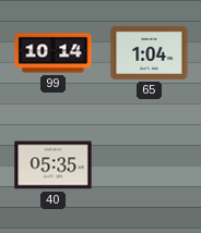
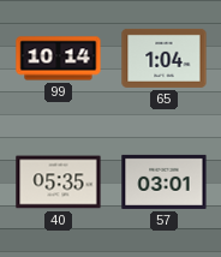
57: none -> 03:01 (165, 181)
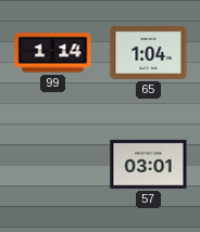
99: 10:14 -> 1:14 (53, 53)
40: 05:35 -> none (59, 183)
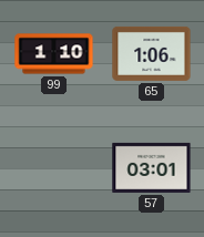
99: 1:14 -> 1:10 (54, 54)
65: 1:04 -> 1:06 (152, 53)
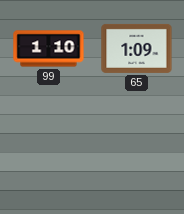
65: 1:06 -> 1:09 (137, 48)
57: 03:01 -> none (152, 167)
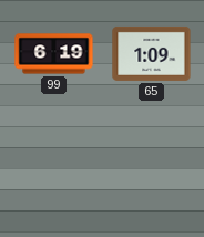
99: 1:10 -> 6:19 (54, 54)
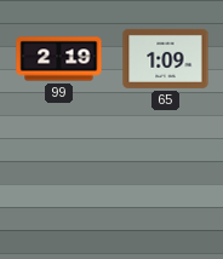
99: 6:19 -> 2:19 (59, 59)
